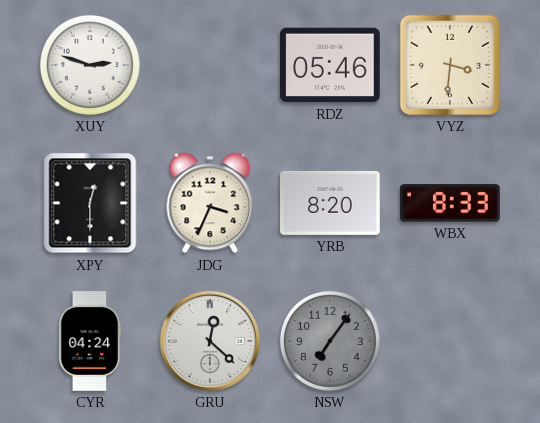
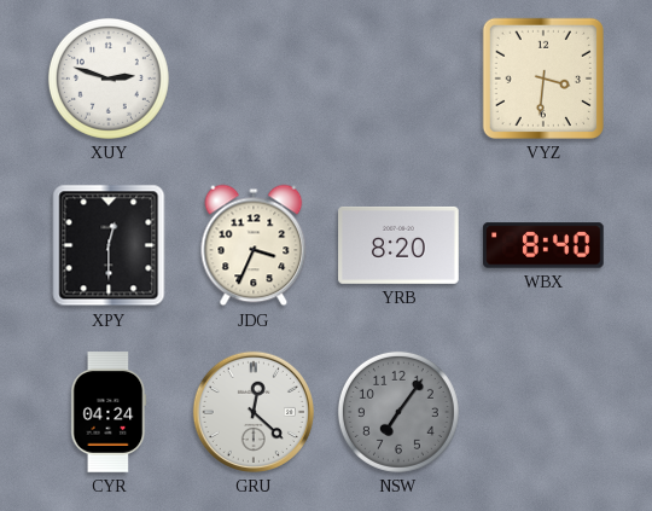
RDZ: 05:46 -> none (331, 65)
WBX: 8:33 -> 8:40 (543, 245)
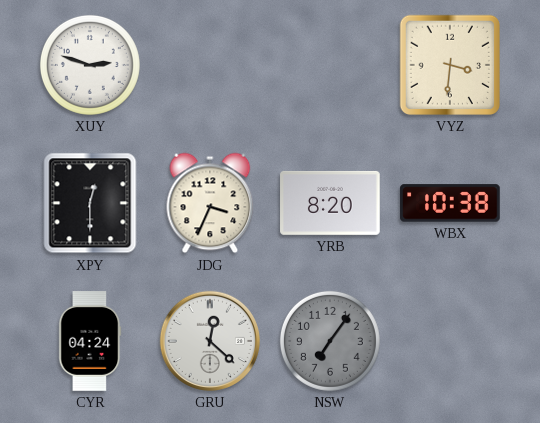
WBX: 8:40 -> 10:38 (450, 203)
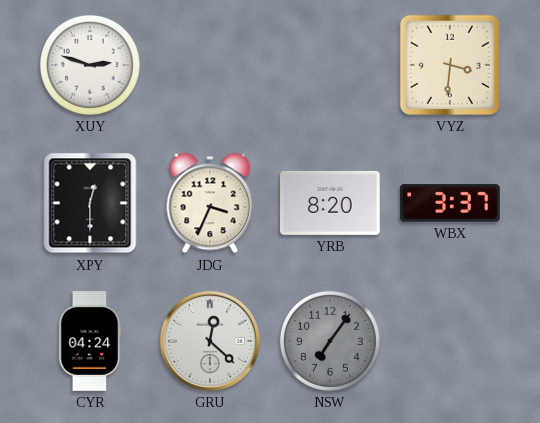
WBX: 10:38 -> 3:37 (450, 203)
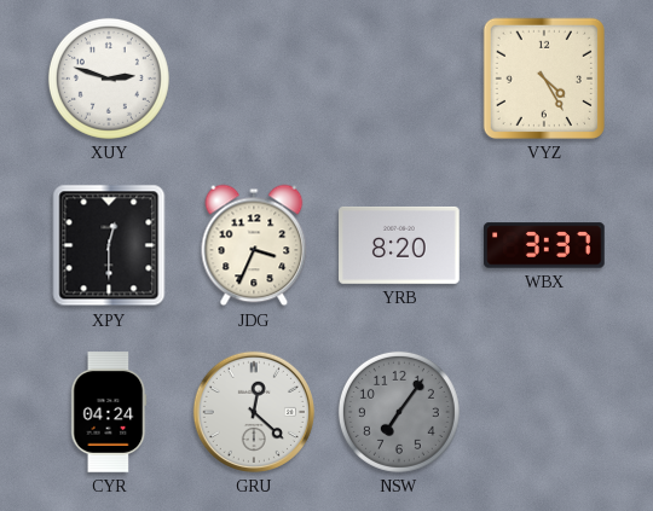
VYZ: 3:31 -> 4:25 (544, 79)
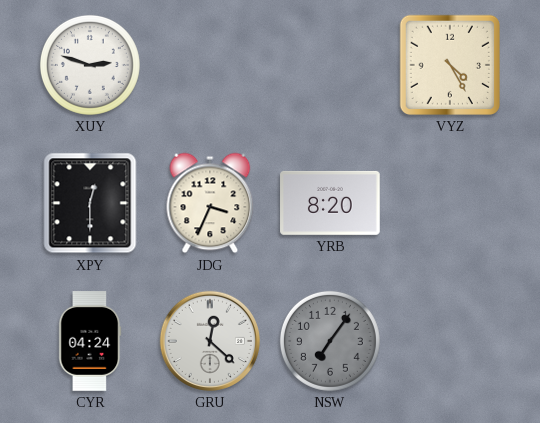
WBX: 3:37 -> none (544, 245)
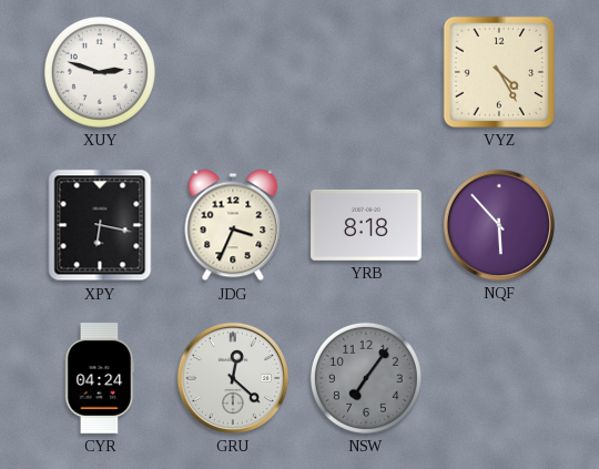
XPY: 12:30 -> 6:17 (100, 225)
YRB: 8:20 -> 8:18 (366, 225)
NQF: none -> 5:53 (499, 225)
